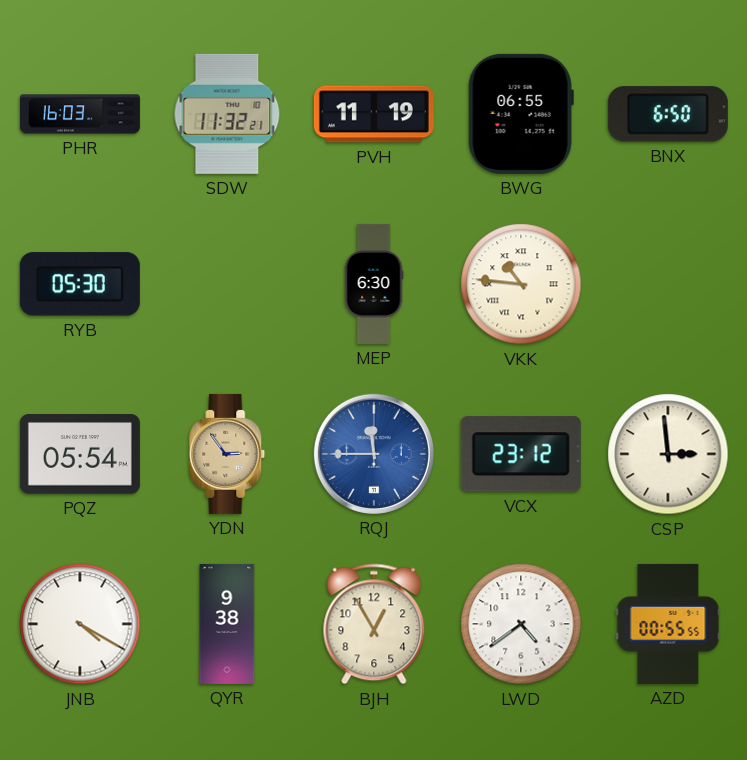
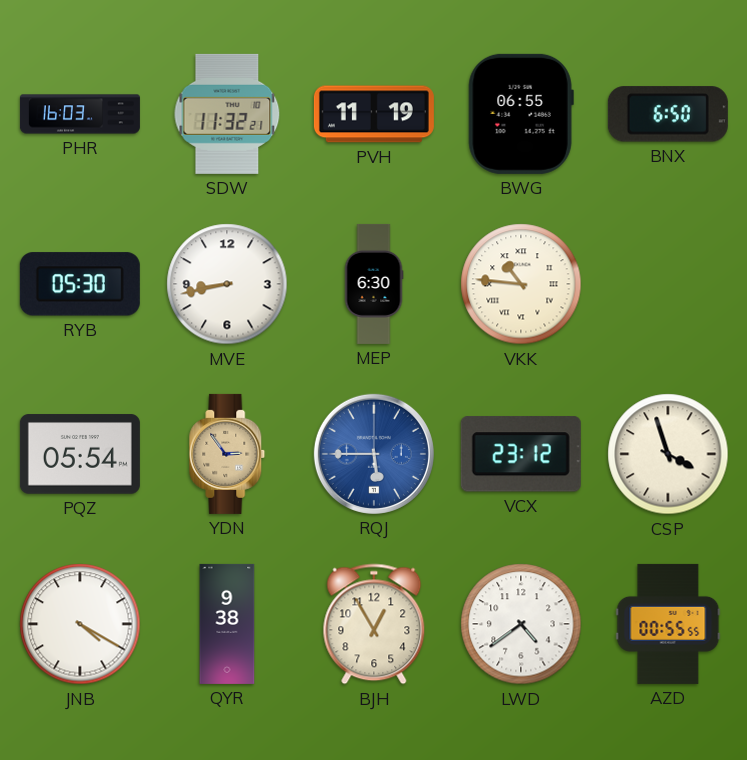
MVE: none -> 8:43 (227, 284)
RQJ: 11:45 -> 5:45 (374, 454)
CSP: 2:59 -> 3:57 (668, 454)
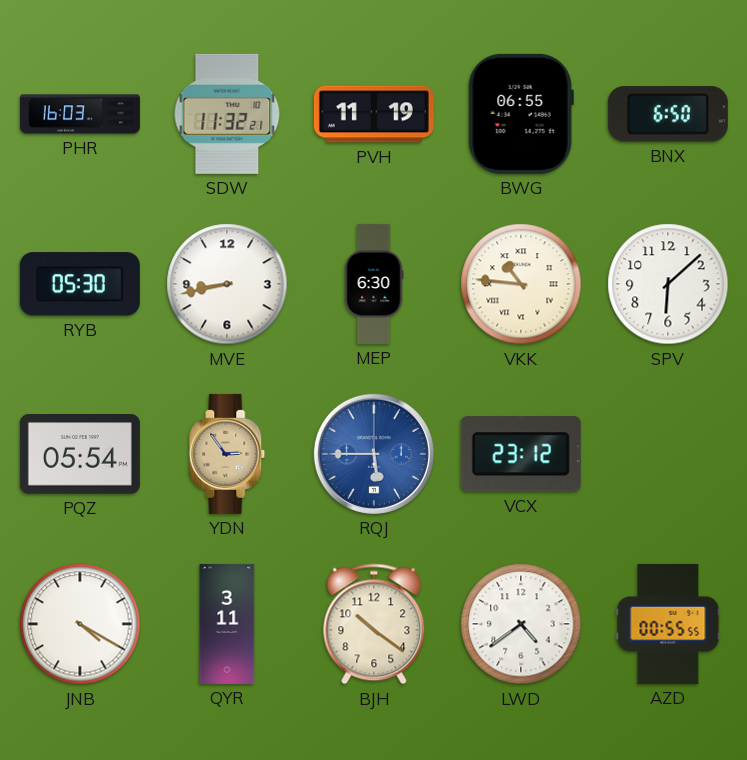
SPV: none -> 6:08 (668, 284)
CSP: 3:57 -> none (668, 454)
QYR: 9:38 -> 3:11 (227, 624)
BJH: 12:55 -> 10:21 (374, 624)
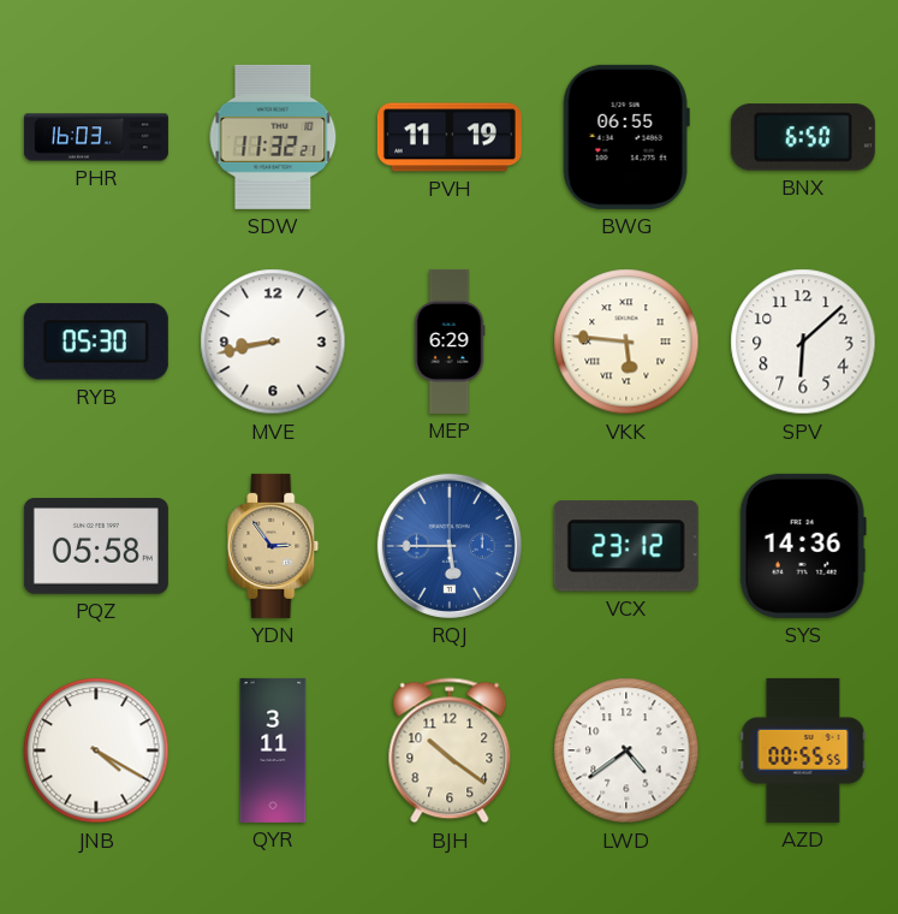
MEP: 6:30 -> 6:29 (450, 342)
VKK: 10:46 -> 5:46 (626, 342)
PQZ: 05:54 -> 05:58 (96, 546)
SYS: none -> 14:36 (803, 546)
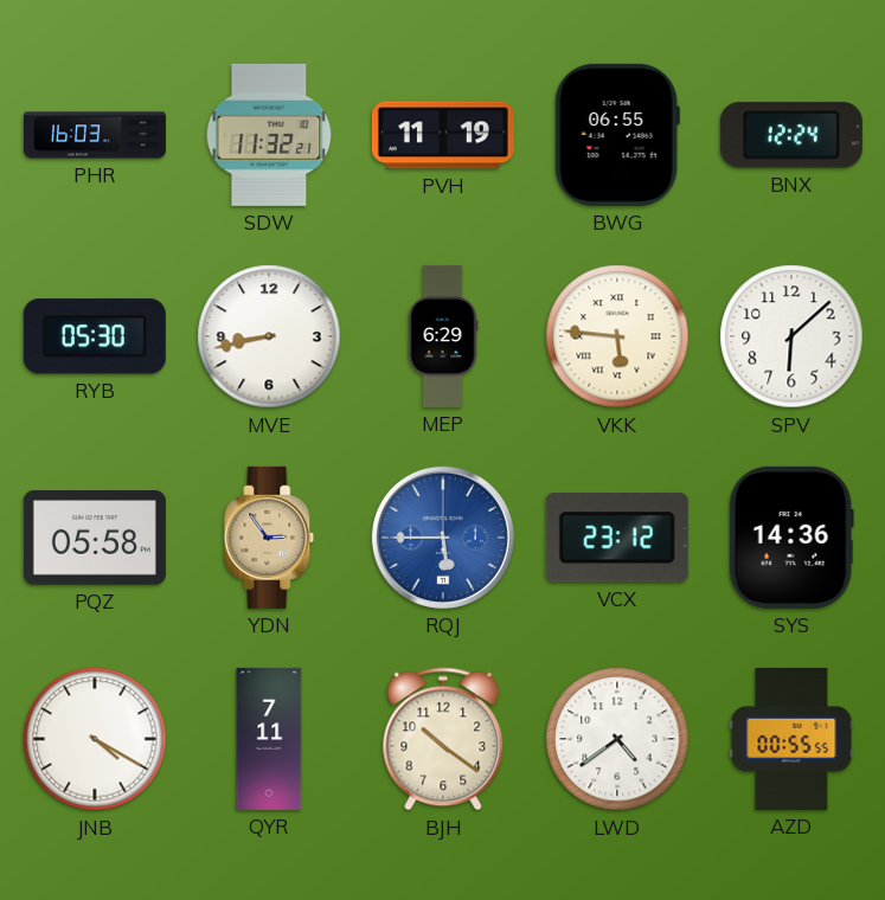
BNX: 6:50 -> 12:24 (791, 135)
QYR: 3:11 -> 7:11 (269, 739)
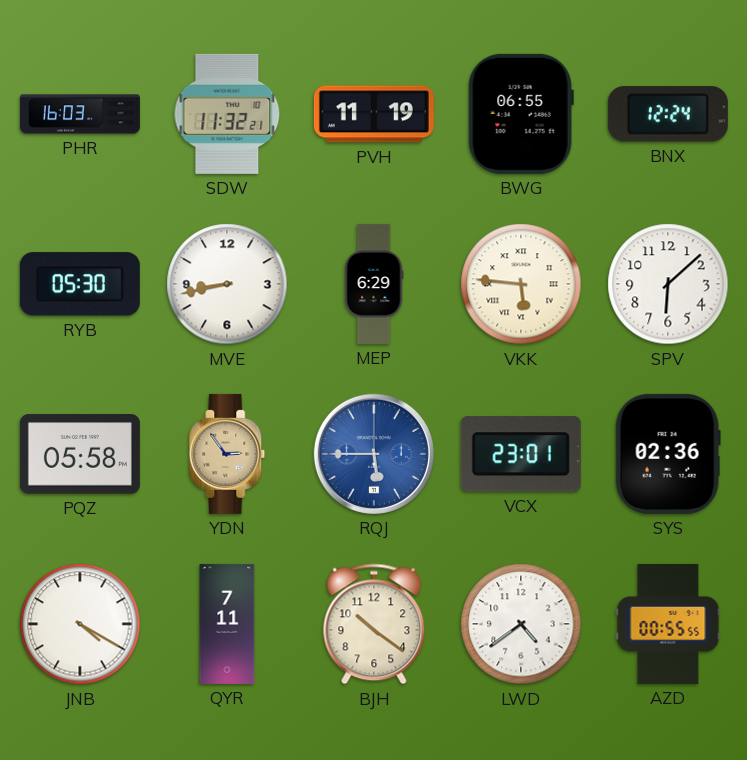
VCX: 23:12 -> 23:01 (521, 454)
SYS: 14:36 -> 02:36 (668, 454)
